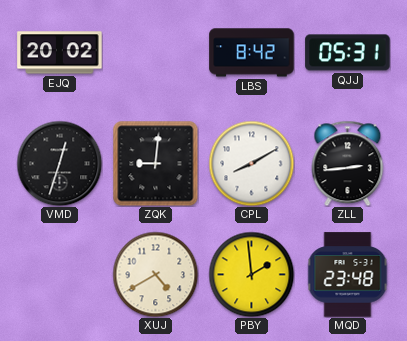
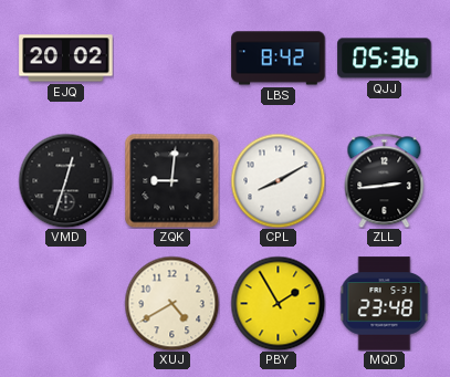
QJJ: 05:31 -> 05:36 (385, 59)
PBY: 1:59 -> 1:55 (278, 303)
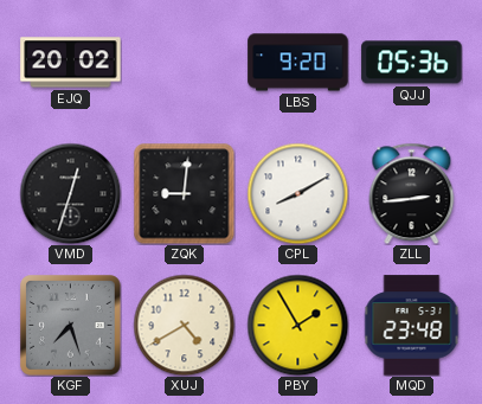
LBS: 8:42 -> 9:20 (298, 63)
KGF: none -> 7:27 (71, 326)
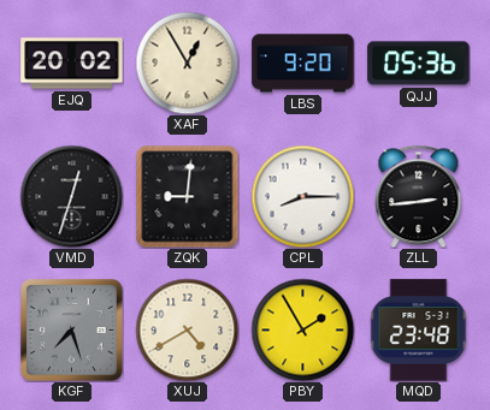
XAF: none -> 12:55 (187, 63)
CPL: 8:10 -> 8:15 (302, 196)
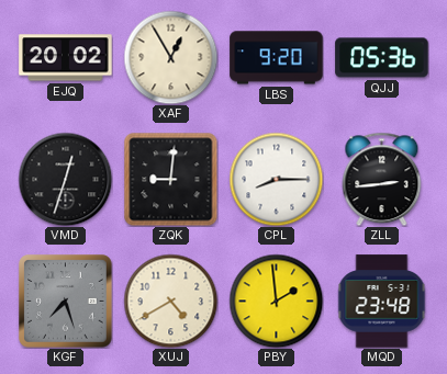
PBY: 1:55 -> 1:59 (276, 301)
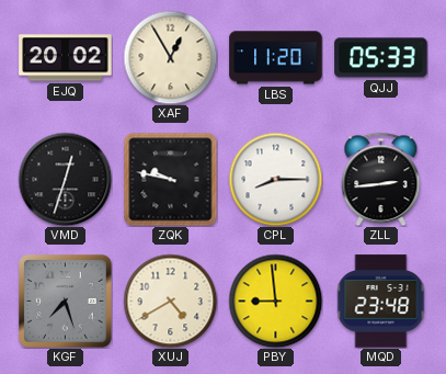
LBS: 9:20 -> 11:20 (276, 58)
QJJ: 05:36 -> 05:33 (381, 58)
ZQK: 9:01 -> 9:47 (170, 179)
PBY: 1:59 -> 8:59 (275, 301)
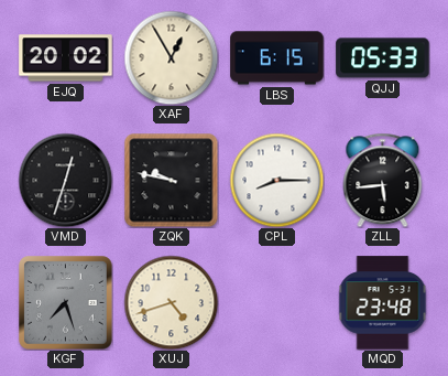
LBS: 11:20 -> 6:15 (277, 58)
ZLL: 2:44 -> 5:44 (383, 180)
XUJ: 4:40 -> 4:42 (171, 302)
PBY: 8:59 -> none (275, 301)
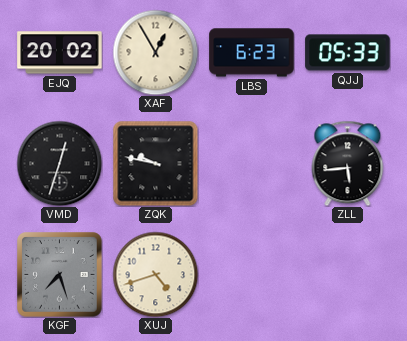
LBS: 6:15 -> 6:23 (252, 53)
CPL: 8:15 -> none (276, 180)
MQD: 23:48 -> none (383, 303)
